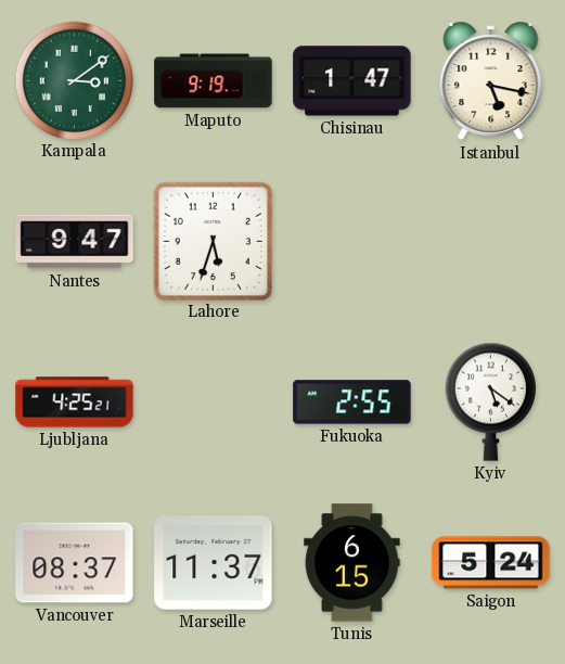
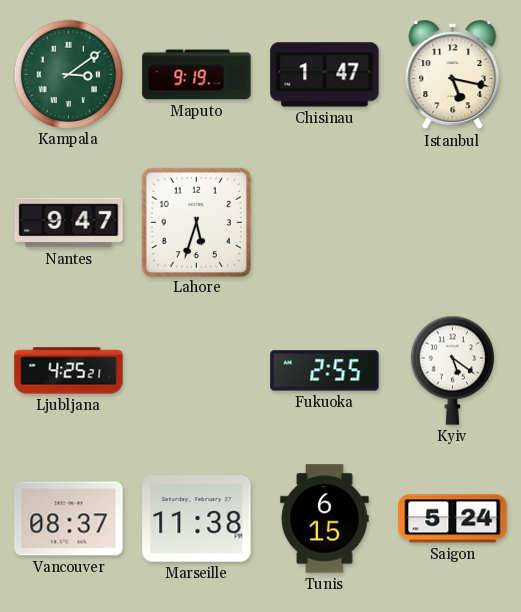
Marseille: 11:37 -> 11:38 (197, 519)
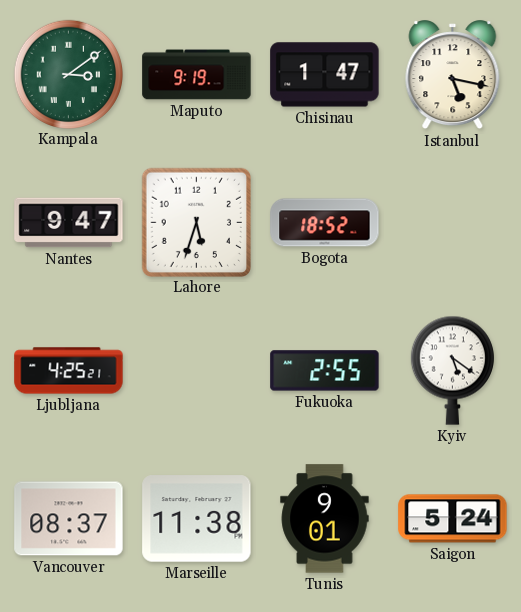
Bogota: none -> 18:52 (325, 223)
Tunis: 6:15 -> 9:01 (325, 519)
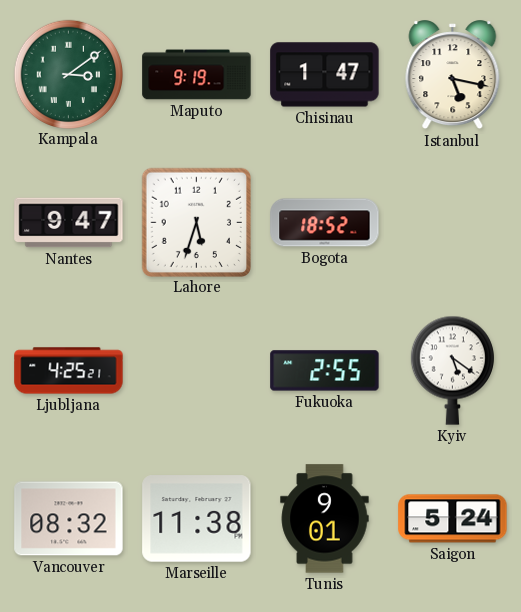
Vancouver: 08:37 -> 08:32 (69, 519)
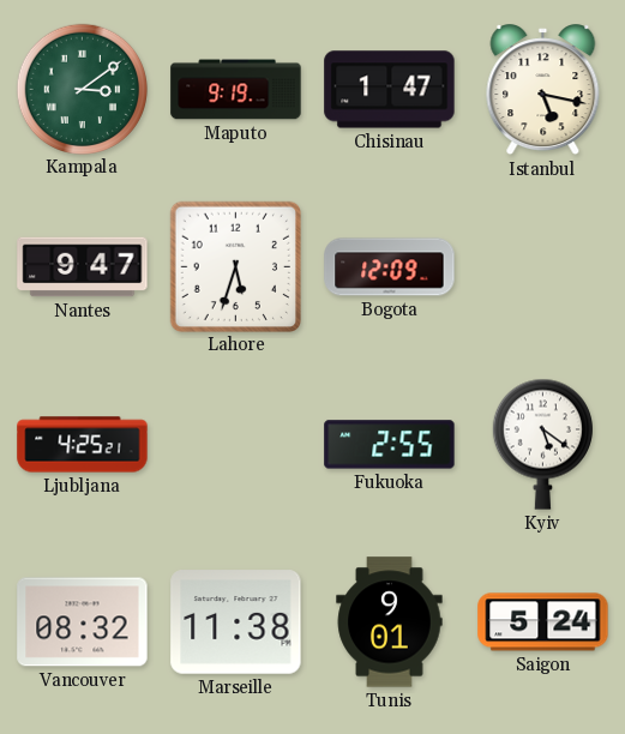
Bogota: 18:52 -> 12:09 (390, 267)
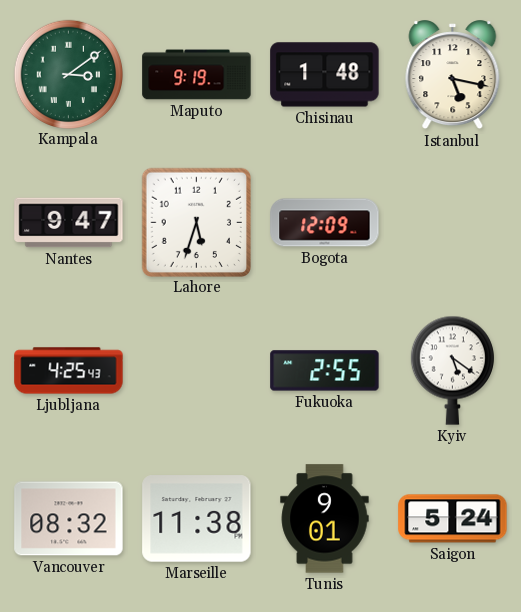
Chisinau: 1:47 -> 1:48 (325, 75)
Ljubljana: 4:25:21 -> 4:25:43 (69, 371)
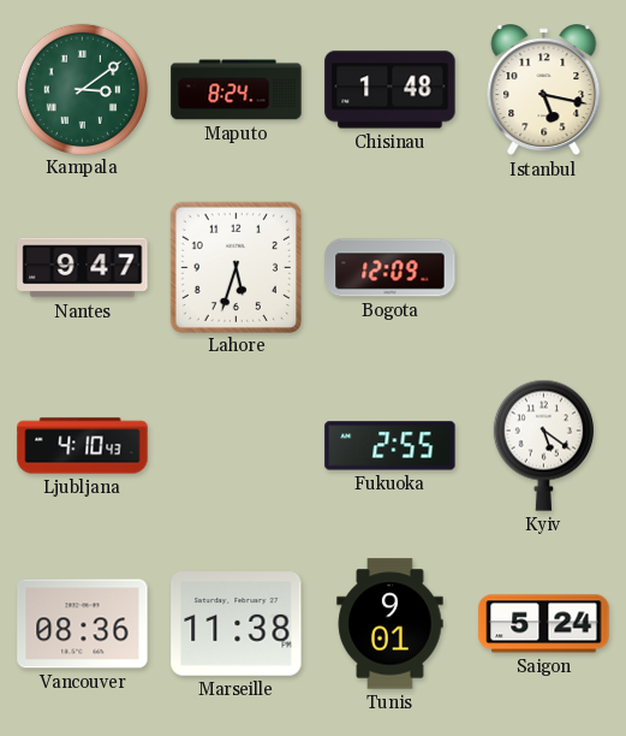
Maputo: 9:19 -> 8:24 (237, 90)
Ljubljana: 4:25 -> 4:10 (83, 446)
Vancouver: 08:32 -> 08:36 (83, 624)
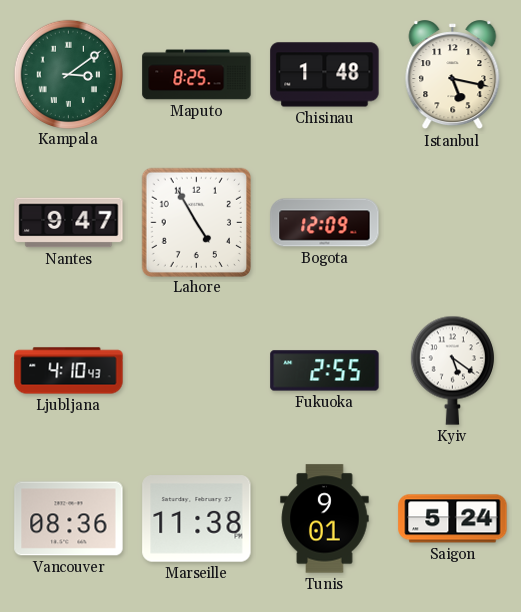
Maputo: 8:24 -> 8:25 (197, 75)
Lahore: 5:33 -> 4:55 (196, 222)
